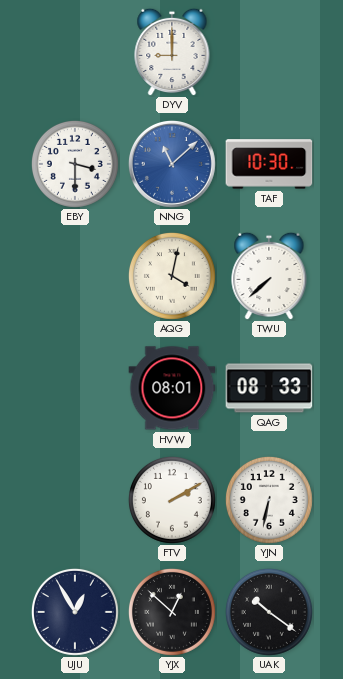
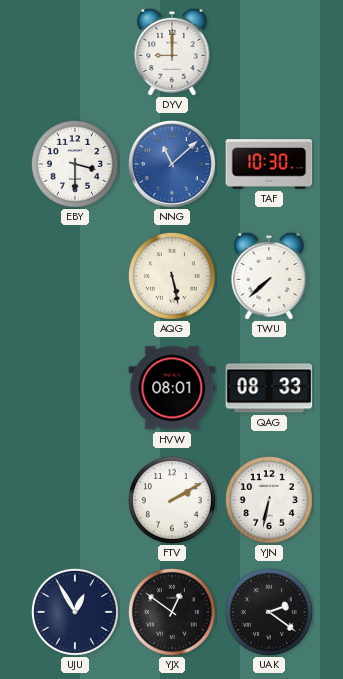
AQG: 4:02 -> 5:28 (172, 276)
YJX: 12:52 -> 12:51 (172, 612)
UAK: 10:21 -> 2:21 (269, 612)
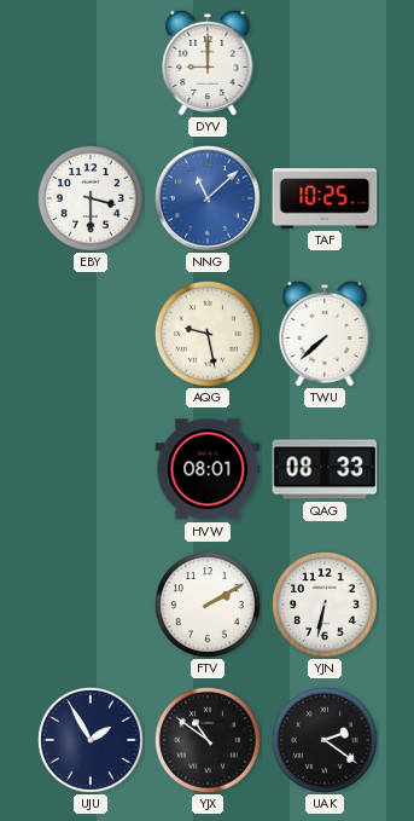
TAF: 10:30 -> 10:25 (325, 198)
AQG: 5:28 -> 9:28 (208, 334)
UJU: 12:55 -> 1:55 (91, 740)
YJX: 12:51 -> 10:51 (208, 740)
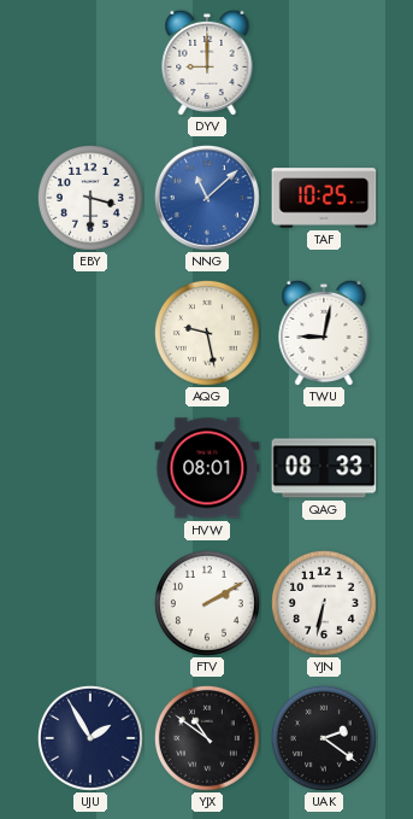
TWU: 7:38 -> 9:02 (324, 333)
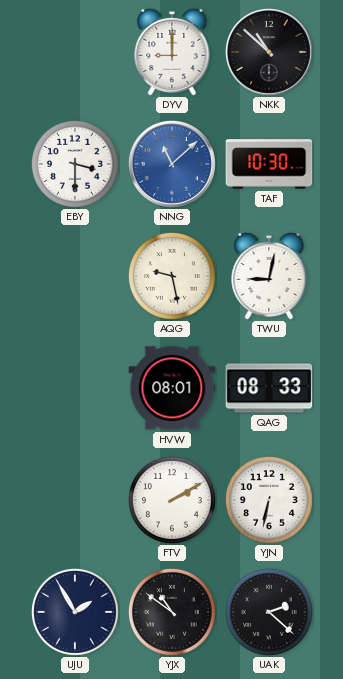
NKK: none -> 10:52 (269, 52)
TAF: 10:25 -> 10:30 (269, 164)
UAK: 2:21 -> 2:22 (269, 612)
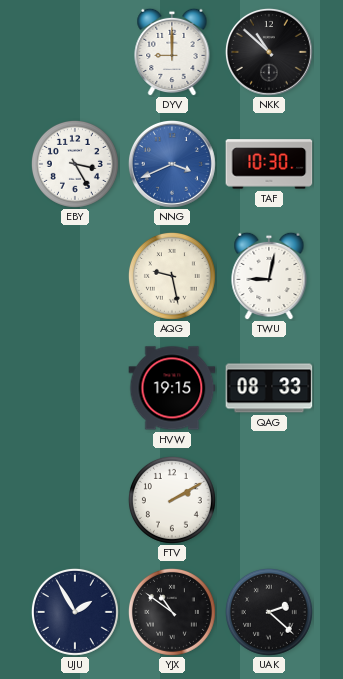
EBY: 3:30 -> 3:25 (75, 164)
NNG: 11:08 -> 3:41 (172, 164)
HVW: 08:01 -> 19:15 (172, 388)
YJN: 6:32 -> none (269, 500)
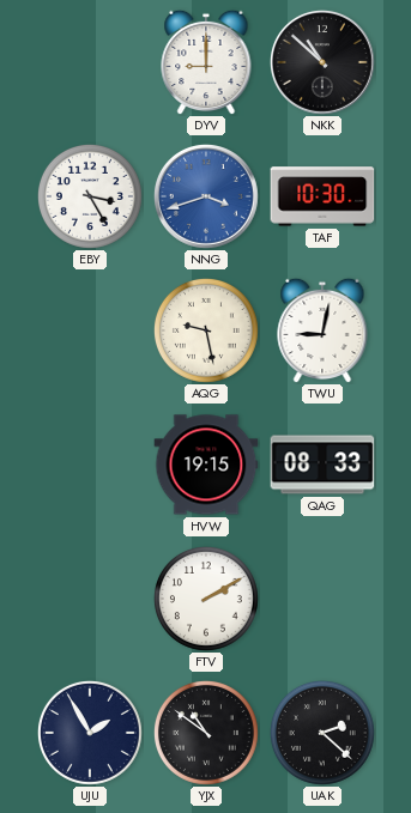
NNG: 3:41 -> 3:42 (206, 196)
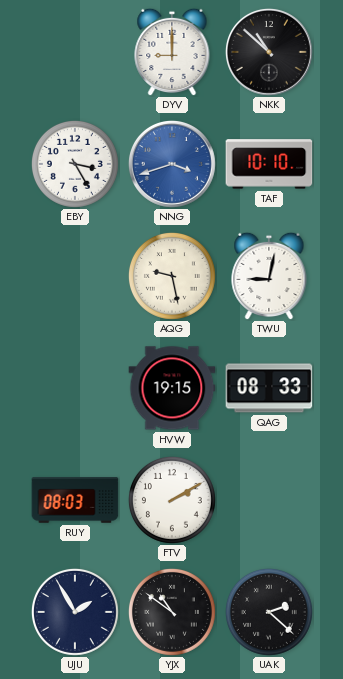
TAF: 10:30 -> 10:10 (269, 164)
RUY: none -> 08:03 (75, 500)
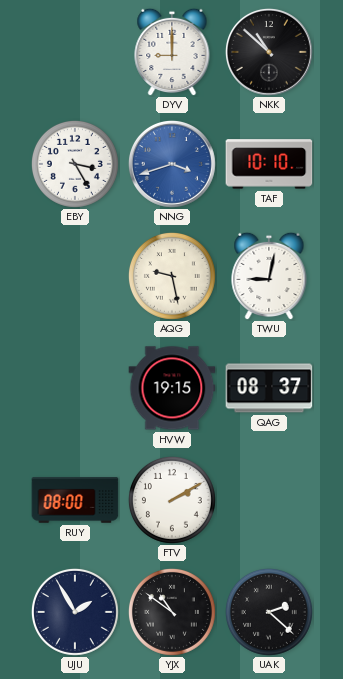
QAG: 08:33 -> 08:37 (269, 388)
RUY: 08:03 -> 08:00 (75, 500)
